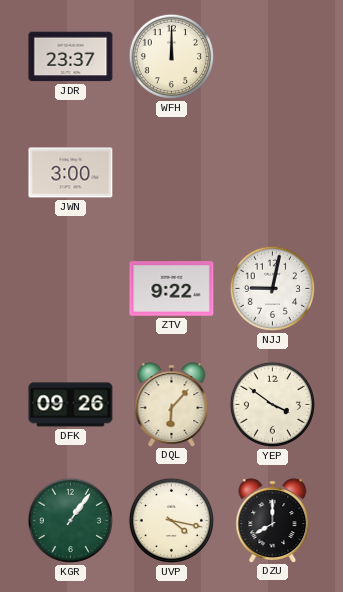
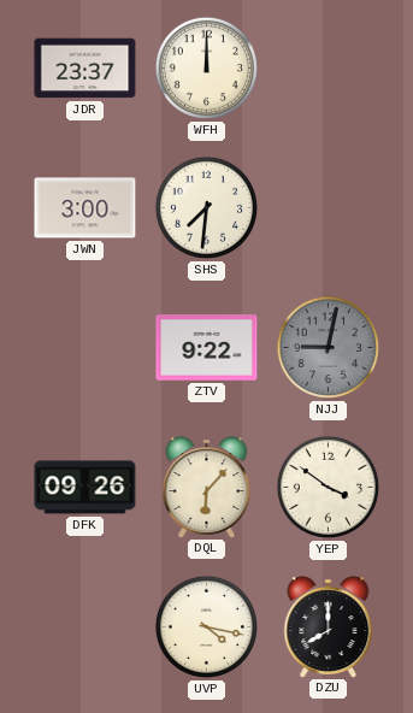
SHS: none -> 7:31 (206, 207)
NJJ dial: white -> grey (328, 347)
KGR: 1:06 -> none (70, 520)
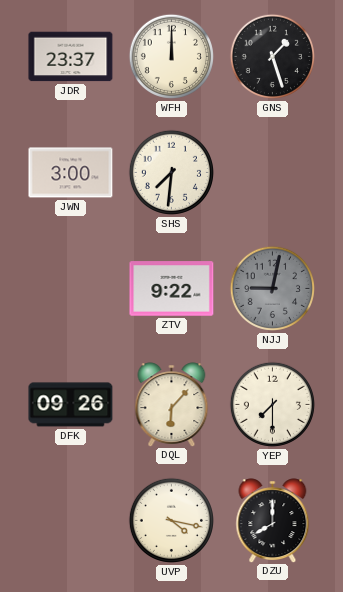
GNS: none -> 1:27 (272, 56)
YEP: 3:51 -> 7:30 (272, 404)
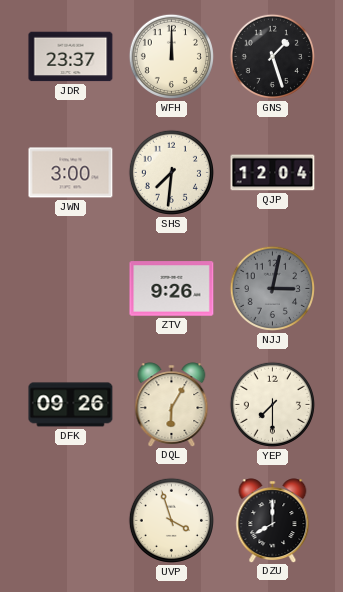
QJP: none -> 12:04 (273, 173)
ZTV: 9:22 -> 9:26 (172, 289)
NJJ: 9:02 -> 3:02 (272, 288)
DQL: 6:07 -> 6:05 (172, 404)
UVP: 4:17 -> 3:57 (171, 520)
